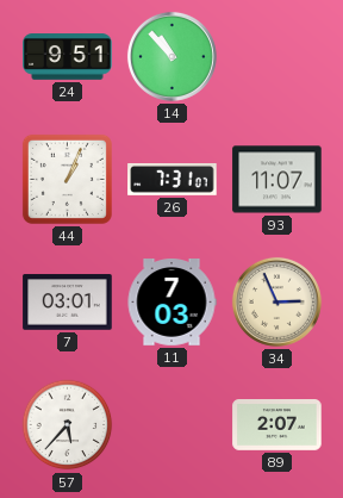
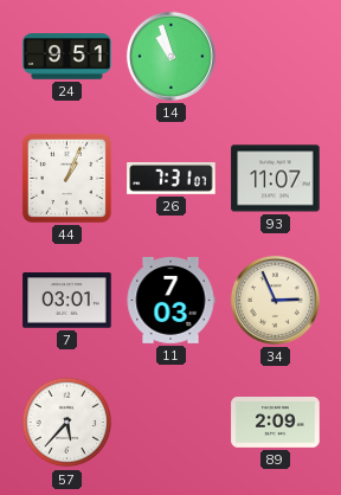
14: 10:53 -> 10:57 (170, 56)
89: 2:07 -> 2:09 (276, 423)
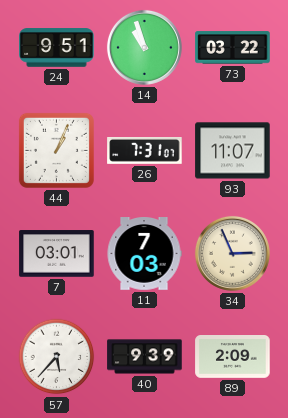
73: none -> 03:22 (233, 48)
40: none -> 9:39 (145, 357)
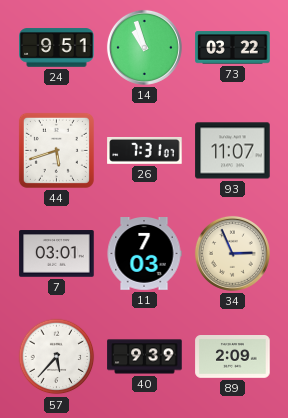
44: 1:04 -> 5:42 (56, 150)
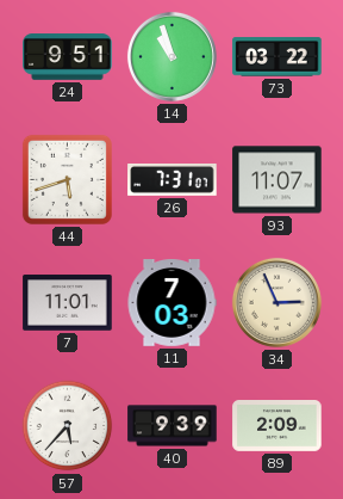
7: 03:01 -> 11:01 (68, 303)
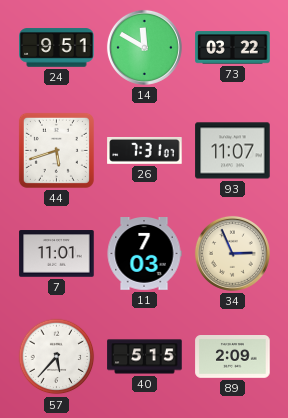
14: 10:57 -> 11:50 (144, 47)
40: 9:39 -> 5:15 (145, 357)
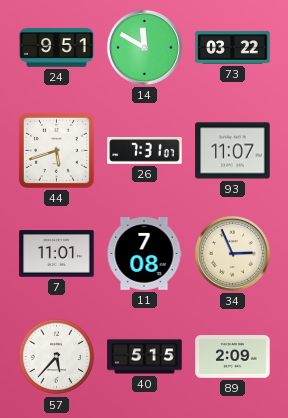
11: 7:03 -> 7:08 (144, 254)
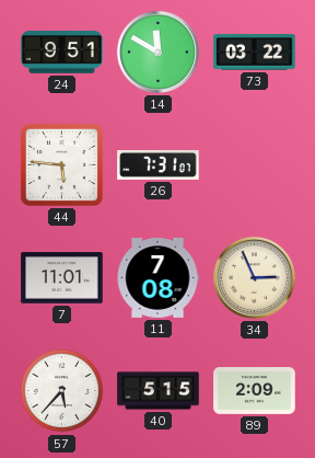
44: 5:42 -> 5:46 (61, 164)
93: 11:07 -> none (233, 151)
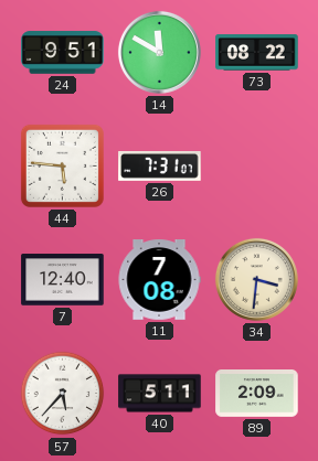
73: 03:22 -> 08:22 (257, 53)
7: 11:01 -> 12:40 (63, 280)
34: 2:56 -> 3:31 (256, 279)
40: 5:15 -> 5:11 (160, 394)
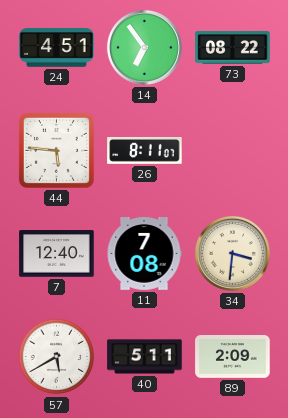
24: 9:51 -> 4:51 (57, 48)
14: 11:50 -> 6:54 (144, 47)
26: 7:31 -> 8:11 (145, 151)
57: 5:37 -> 5:40 (57, 357)
